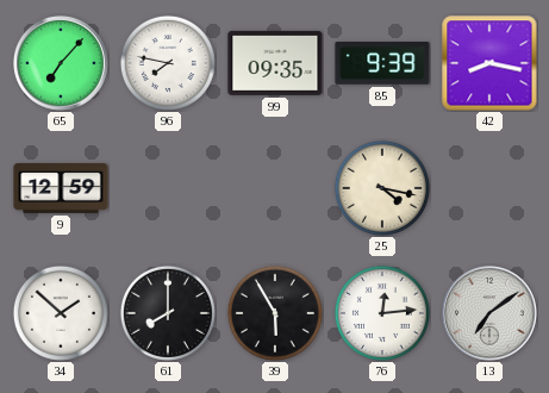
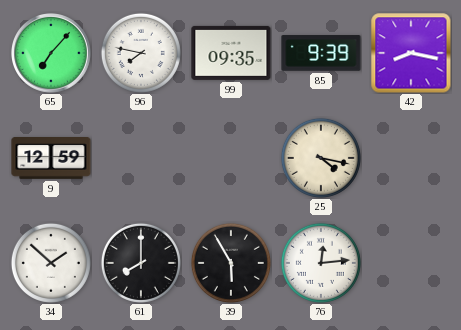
13: 7:09 -> none (491, 314)
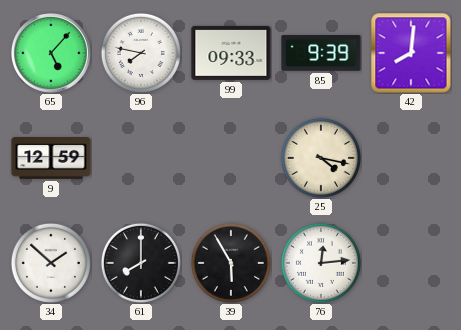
65: 7:07 -> 5:07 (52, 54)
99: 09:35 -> 09:33 (231, 53)
42: 8:17 -> 8:01 (411, 53)
